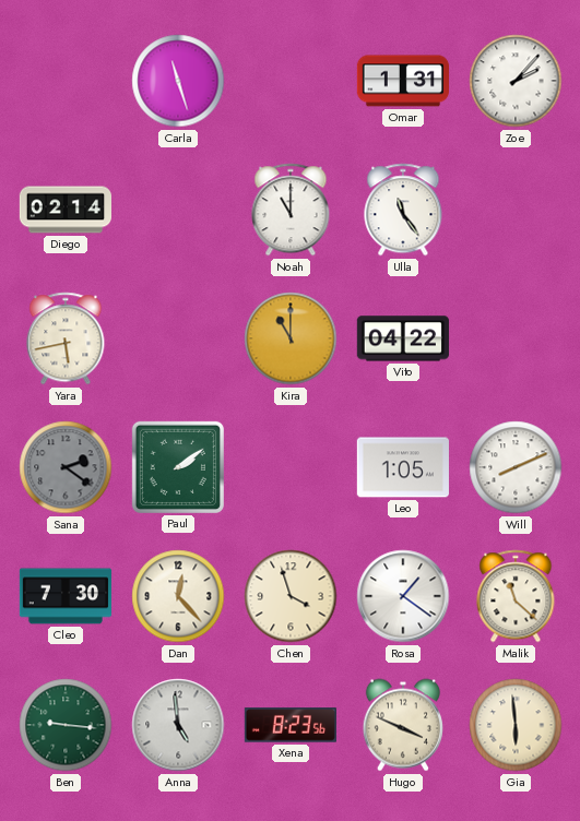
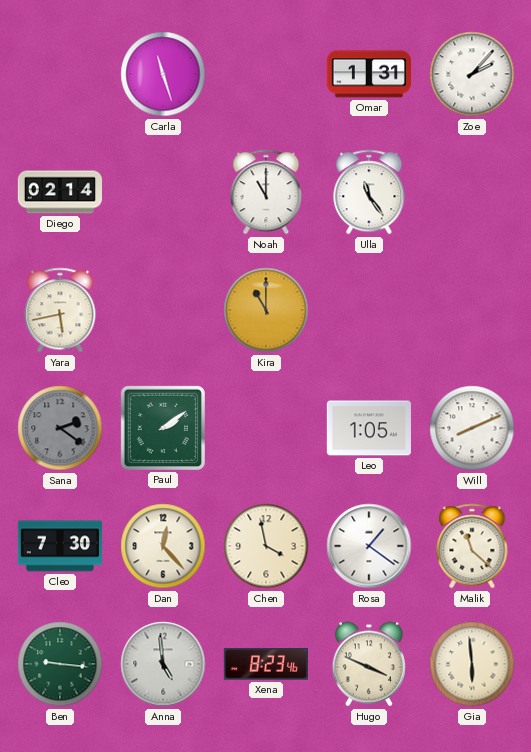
Vito: 04:22 -> none (403, 338)
Chen: 3:57 -> 3:58 (266, 546)
Xena: 8:23:56 -> 8:23:46 (266, 664)
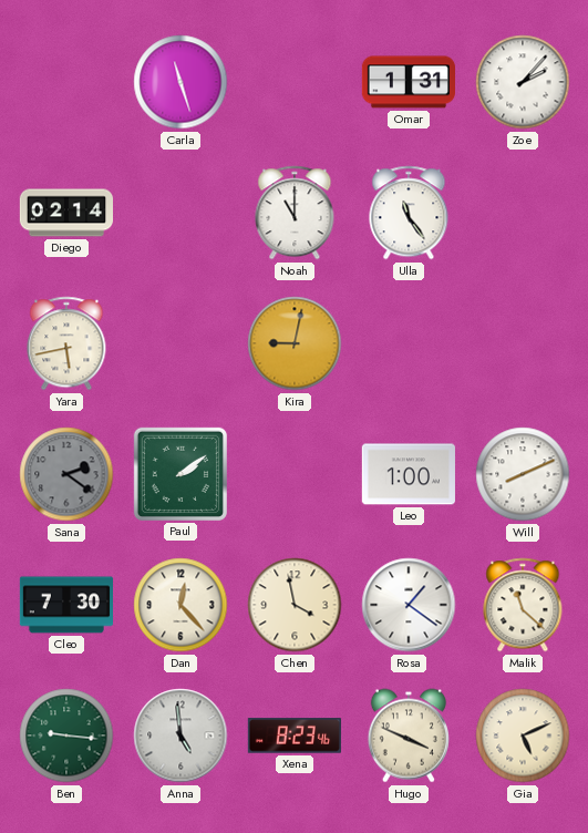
Kira: 11:00 -> 9:02 (295, 343)
Leo: 1:05 -> 1:00 (409, 474)
Gia: 5:59 -> 5:11 (523, 736)
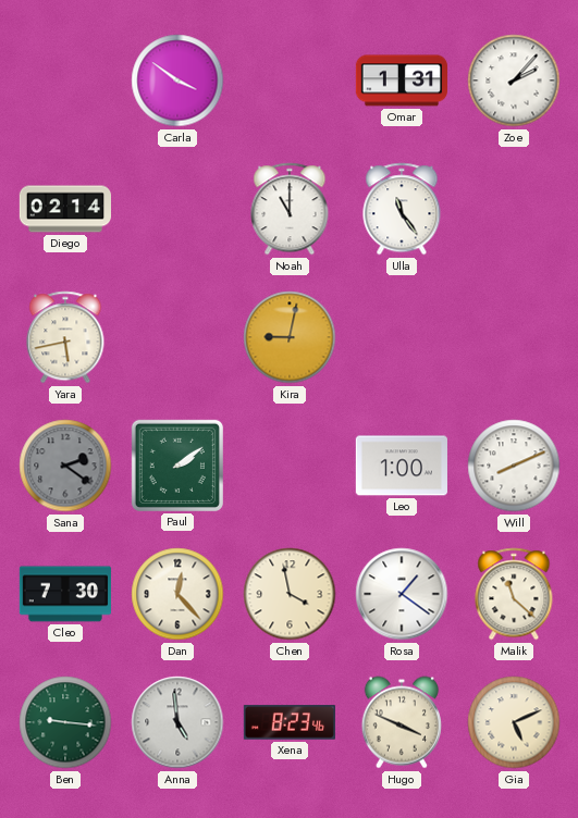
Carla: 11:27 -> 3:51 (177, 80)
